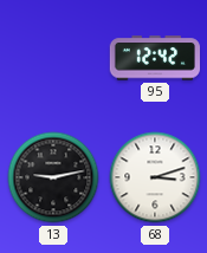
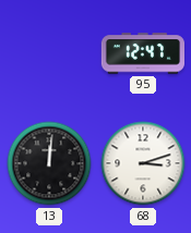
95: 12:42 -> 12:47 (142, 53)
13: 9:13 -> 12:01 (49, 163)
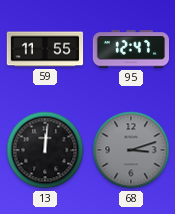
59: none -> 11:55 (45, 49)
68 dial: white -> grey (131, 150)
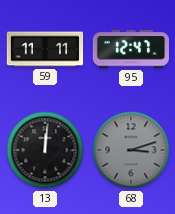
59: 11:55 -> 11:11 (45, 49)
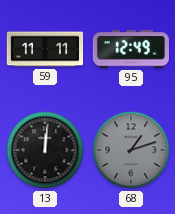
95: 12:47 -> 12:49 (130, 49)
68: 3:12 -> 1:12 (131, 150)
